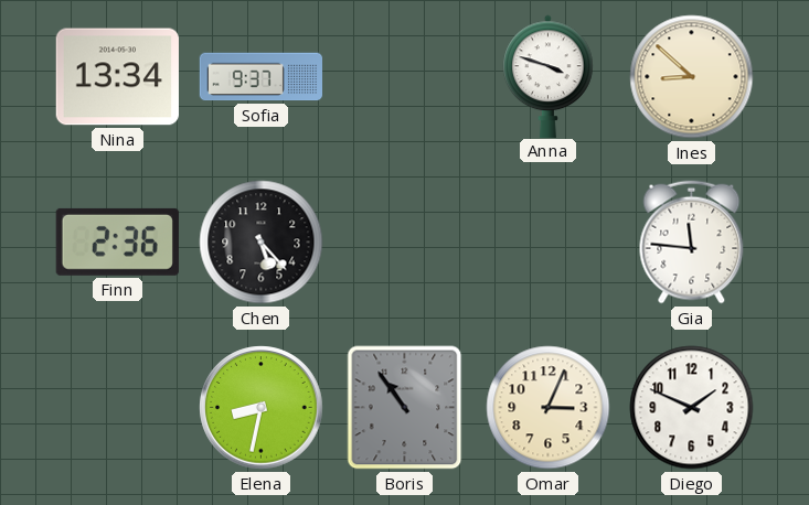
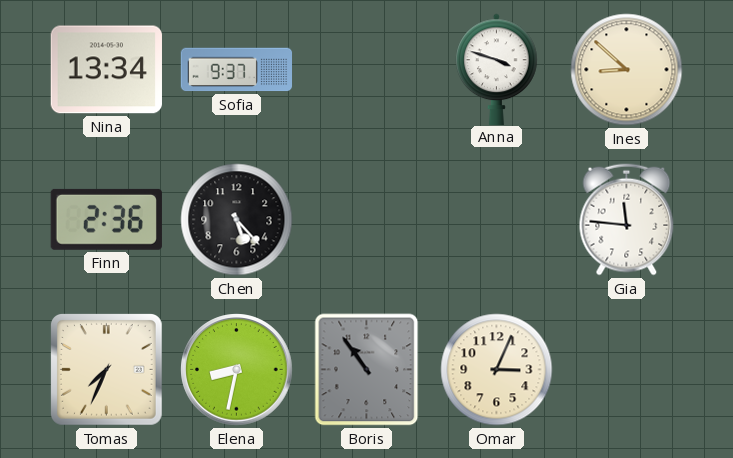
Tomas: none -> 7:34 (106, 369)
Diego: 1:49 -> none (692, 408)
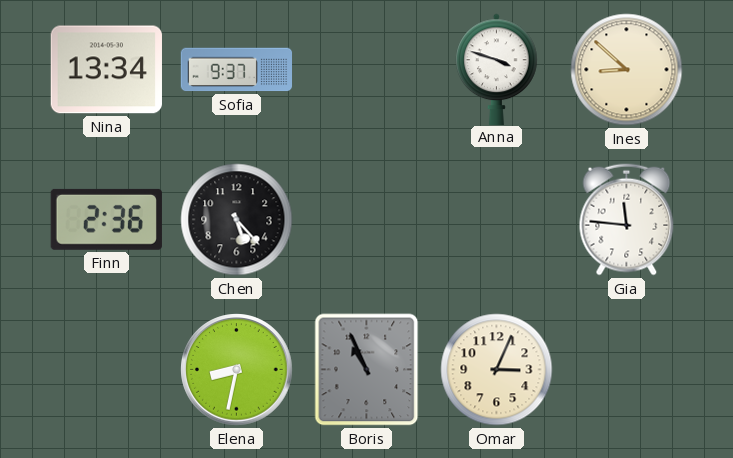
Tomas: 7:34 -> none (106, 369)
Boris: 10:54 -> 10:56 (367, 370)
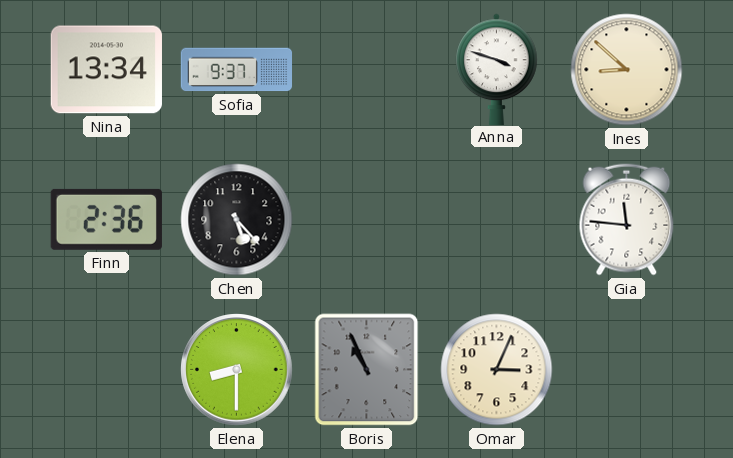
Elena: 8:32 -> 8:30 (237, 370)
